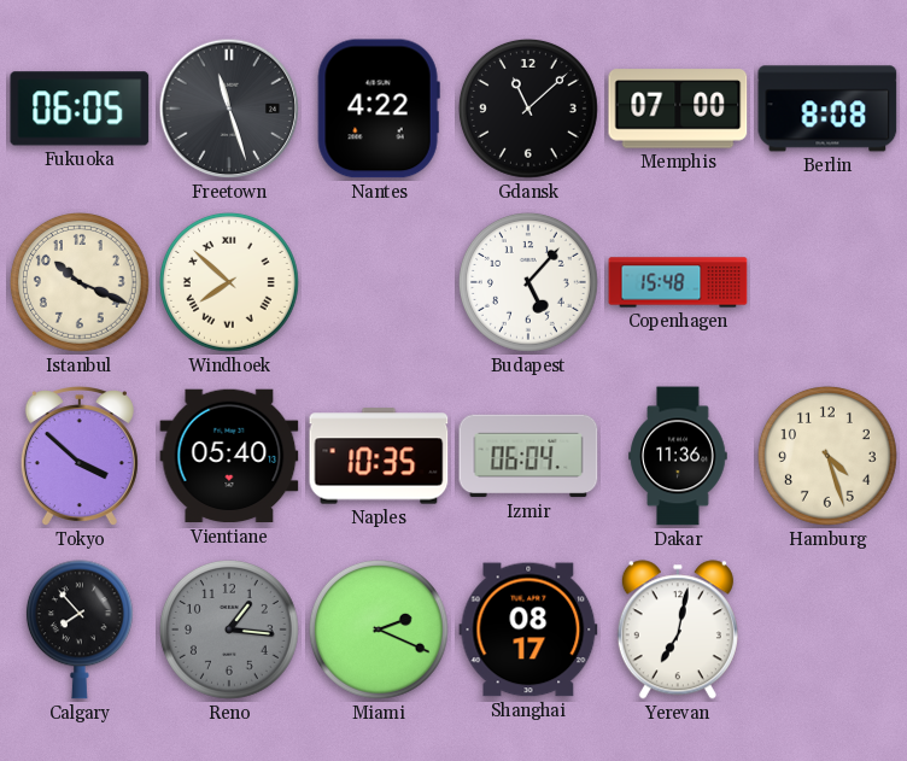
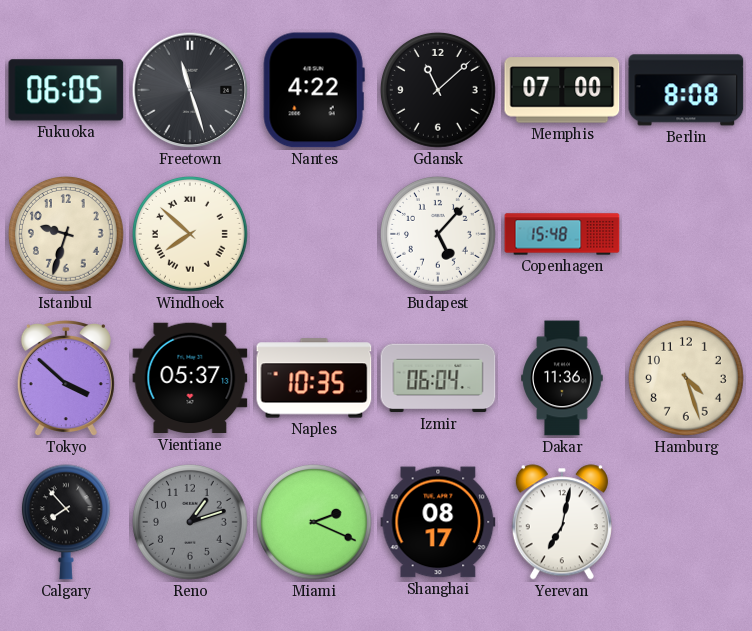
Istanbul: 10:19 -> 9:33 (66, 234)
Vientiane: 05:40 -> 05:37 (190, 378)
Reno: 1:16 -> 1:12 (190, 522)
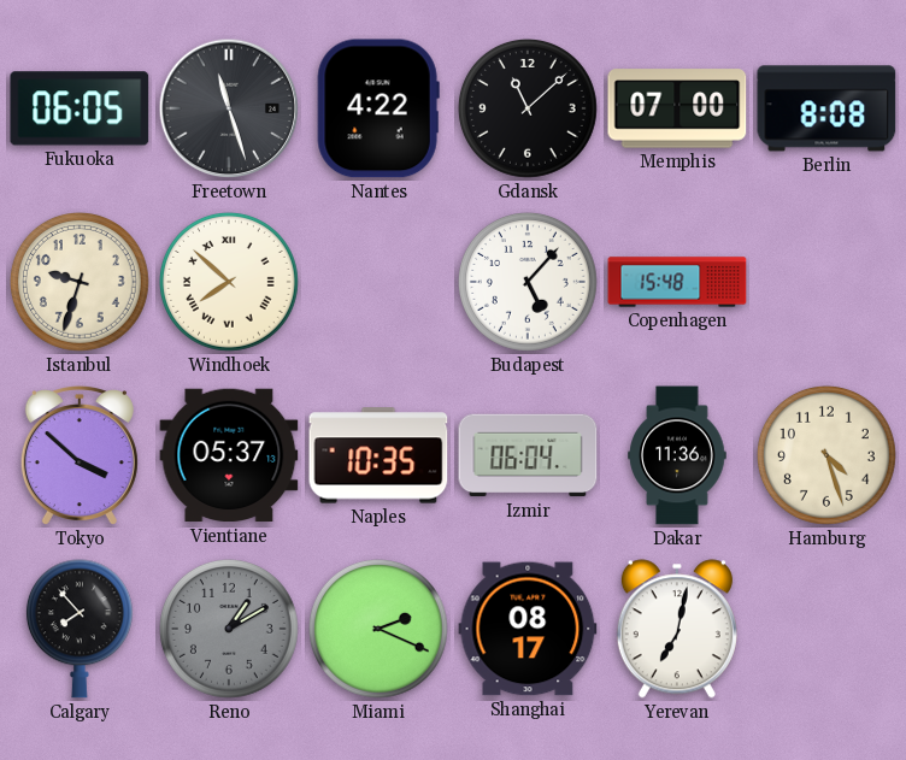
Reno: 1:12 -> 1:10 (229, 629)
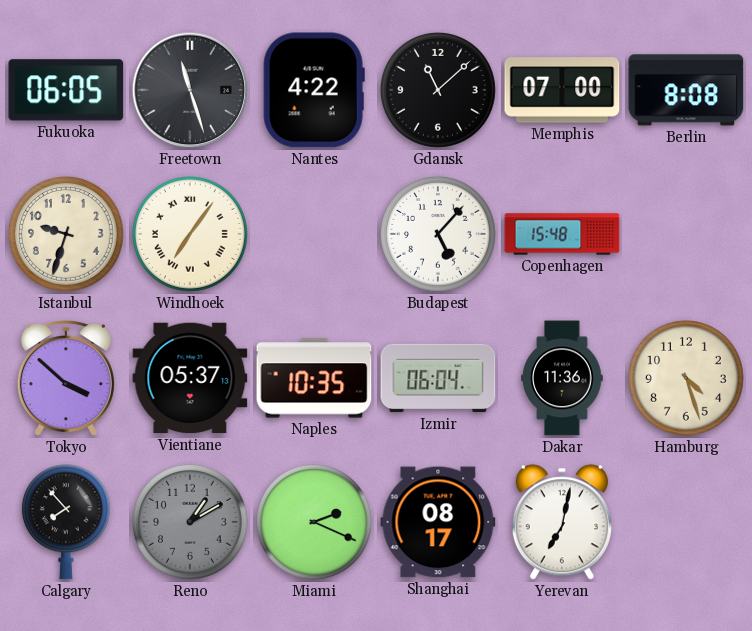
Windhoek: 7:52 -> 7:06 (190, 234)
